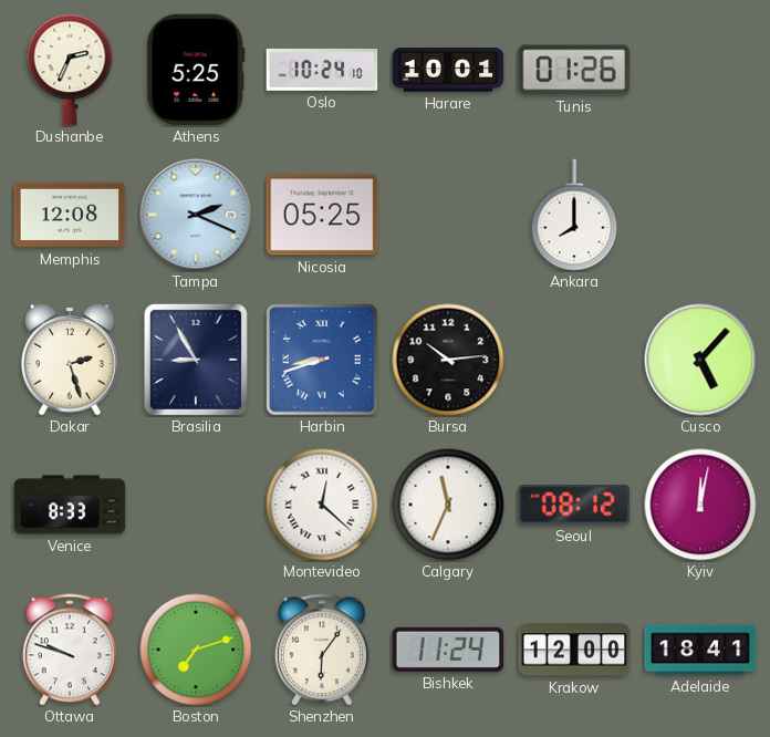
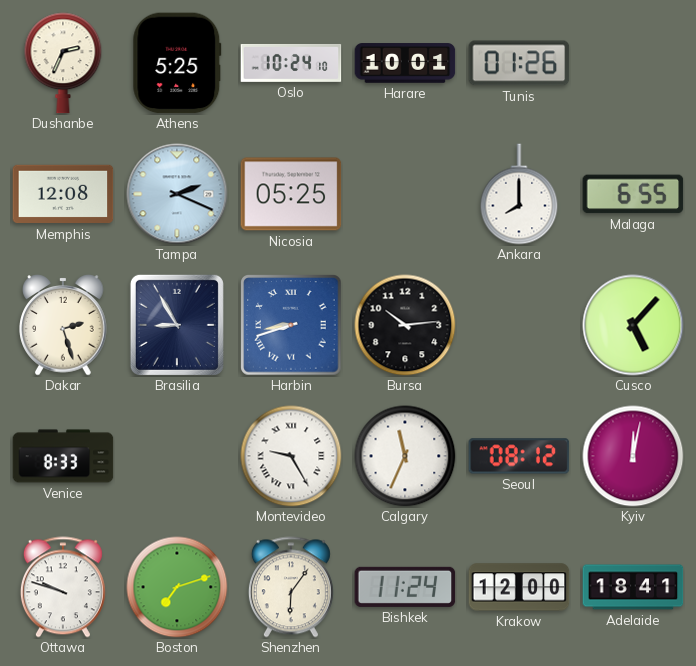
Malaga: none -> 6:55 (633, 194)
Montevideo: 12:22 -> 9:25 (291, 456)
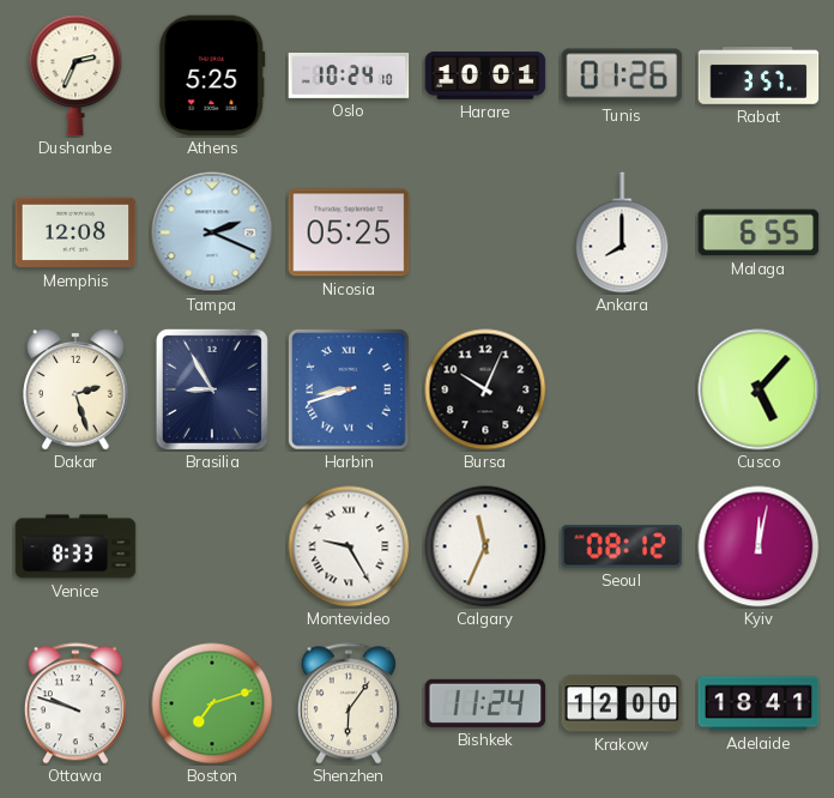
Rabat: none -> 3:57 (759, 75)
Bursa: 10:14 -> 10:04 (485, 389)
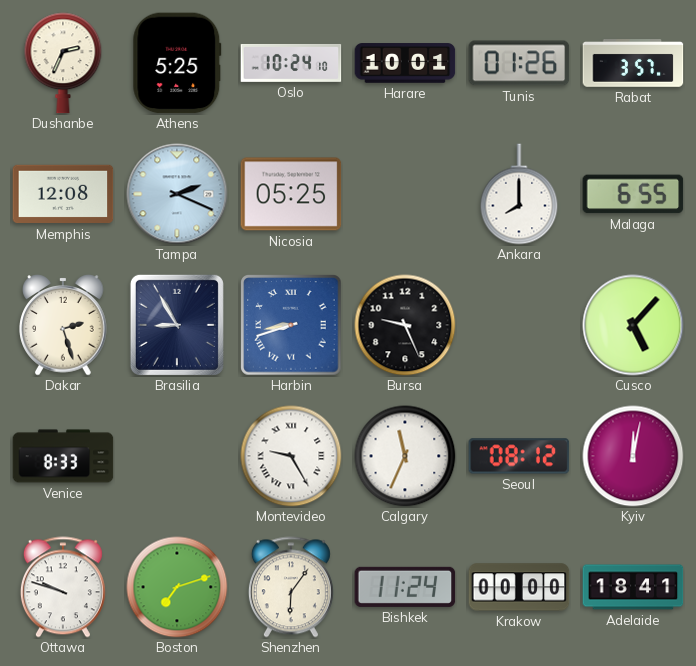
Bursa: 10:04 -> 9:26 (405, 325)
Krakow: 12:00 -> 00:00 (519, 587)
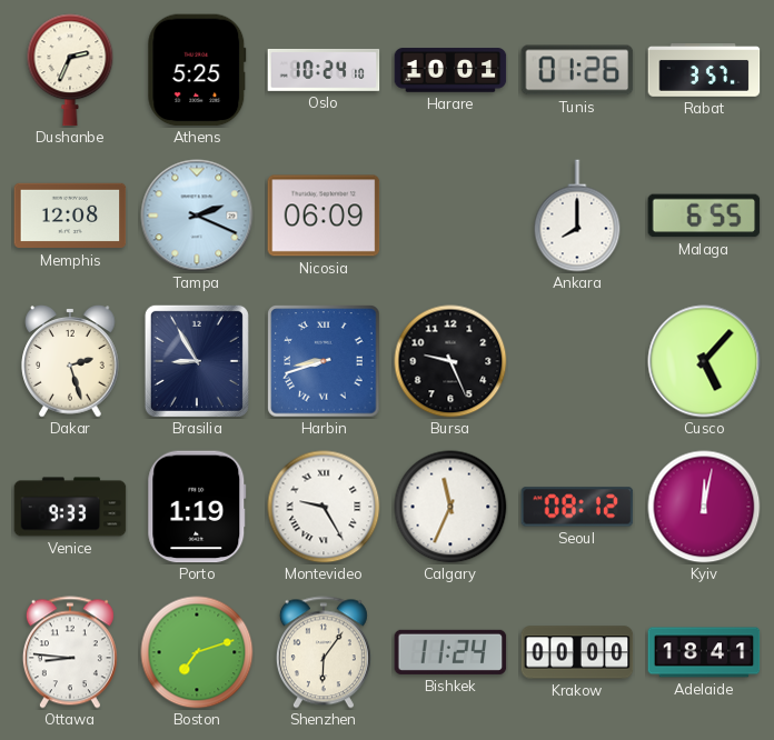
Nicosia: 05:25 -> 06:09 (324, 216)
Venice: 8:33 -> 9:33 (70, 507)
Porto: none -> 1:19 (197, 507)
Ottawa: 9:48 -> 8:46 (70, 652)
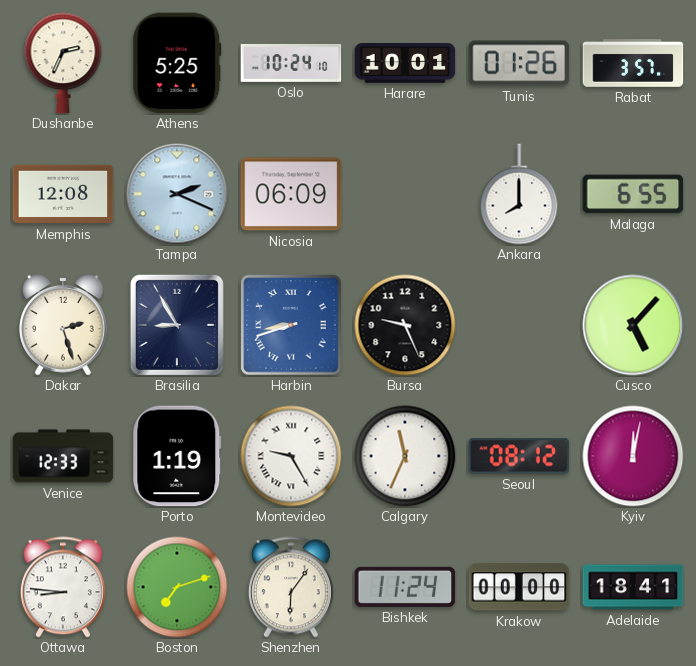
Venice: 9:33 -> 12:33 (63, 456)
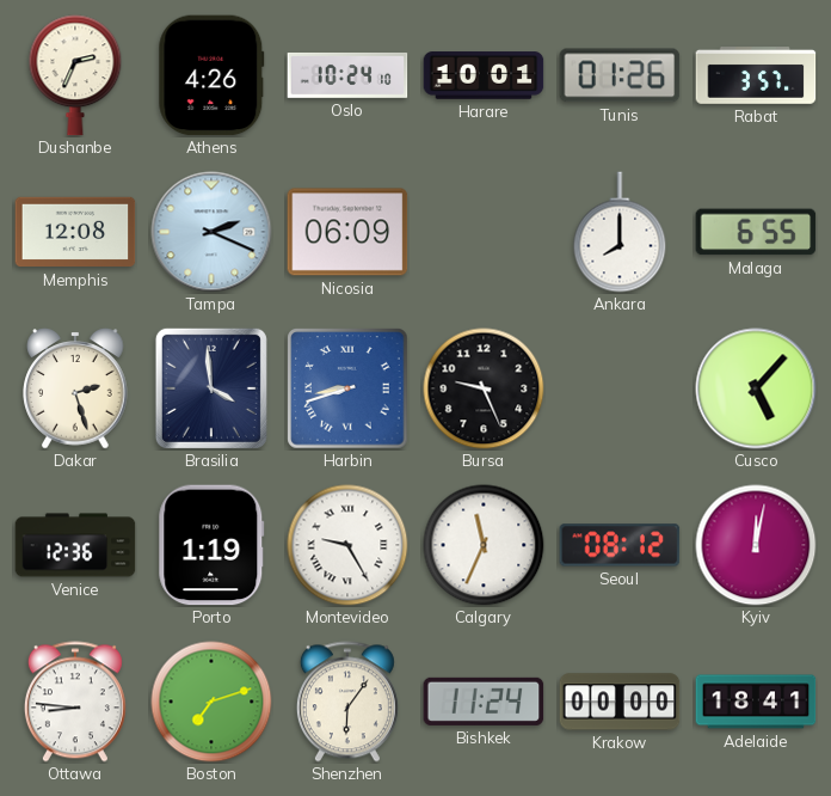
Athens: 5:25 -> 4:26 (211, 75)
Brasilia: 8:55 -> 3:59 (211, 388)
Venice: 12:33 -> 12:36 (75, 545)
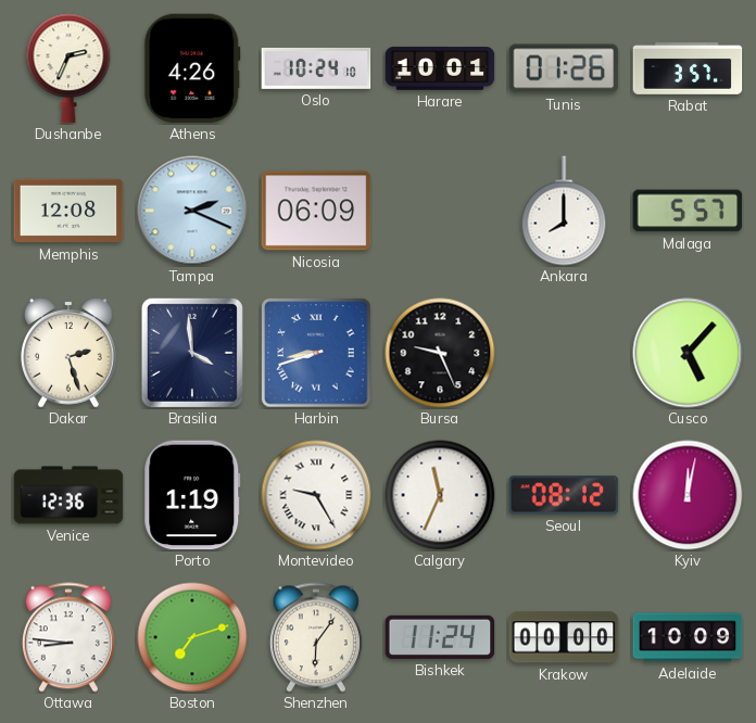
Malaga: 6:55 -> 5:57 (688, 211)
Adelaide: 18:41 -> 10:09 (688, 637)
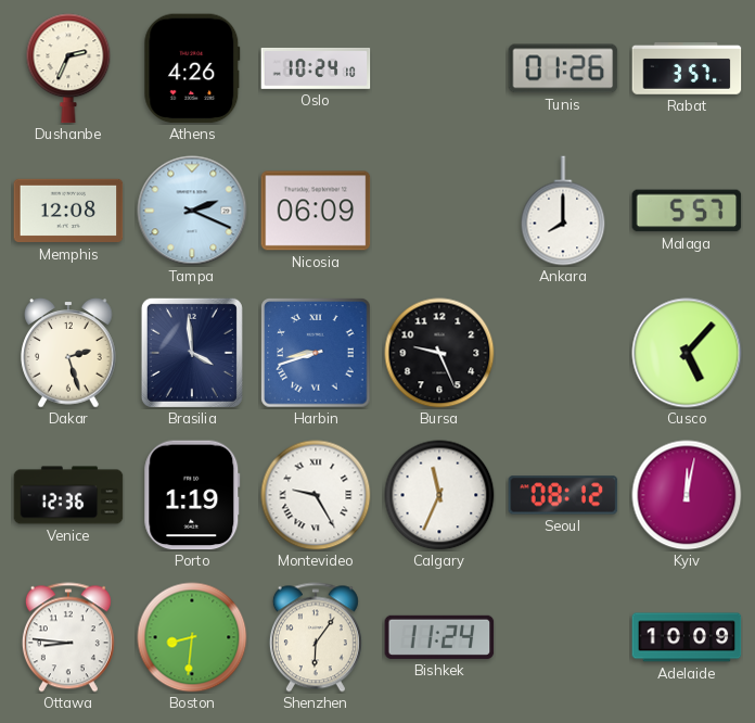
Harare: 10:01 -> none (440, 68)
Boston: 7:12 -> 8:31 (192, 637)
Krakow: 00:00 -> none (564, 637)
